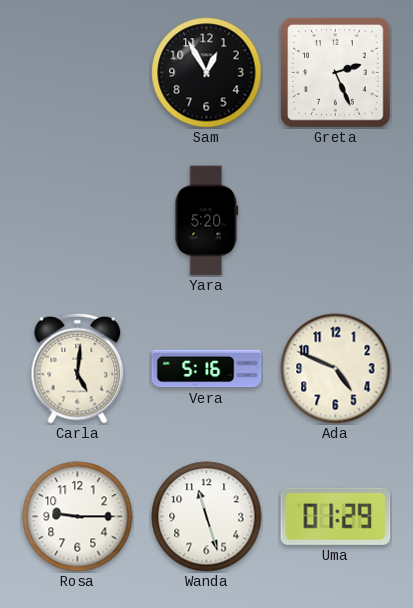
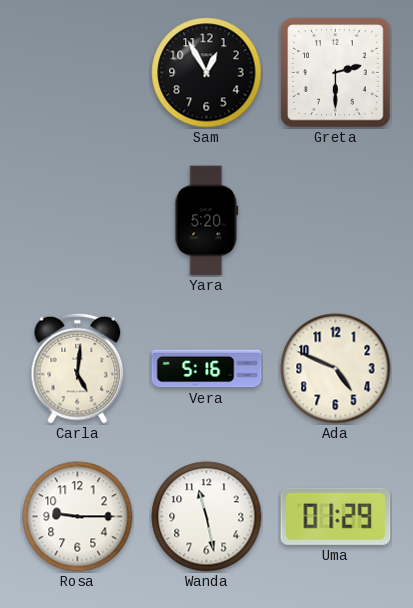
Greta: 2:26 -> 2:30 (336, 73)
Wanda: 11:27 -> 11:28 (207, 517)
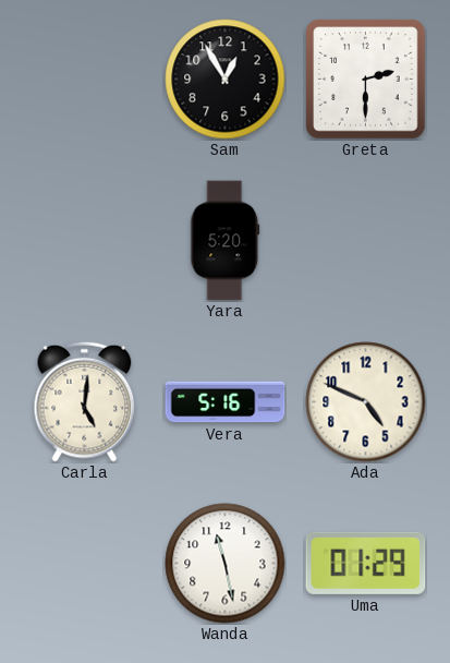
Rosa: 9:15 -> none (78, 517)
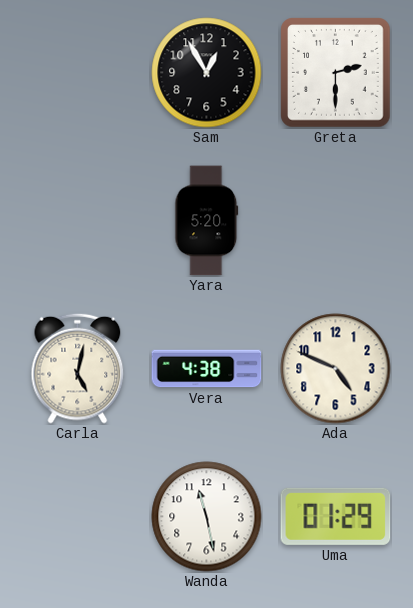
Carla: 5:01 -> 5:02 (78, 368)
Vera: 5:16 -> 4:38 (207, 369)
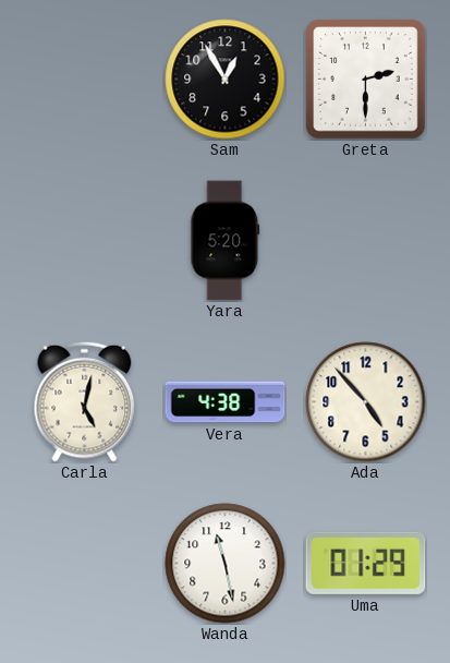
Ada: 4:49 -> 4:53 (366, 402)
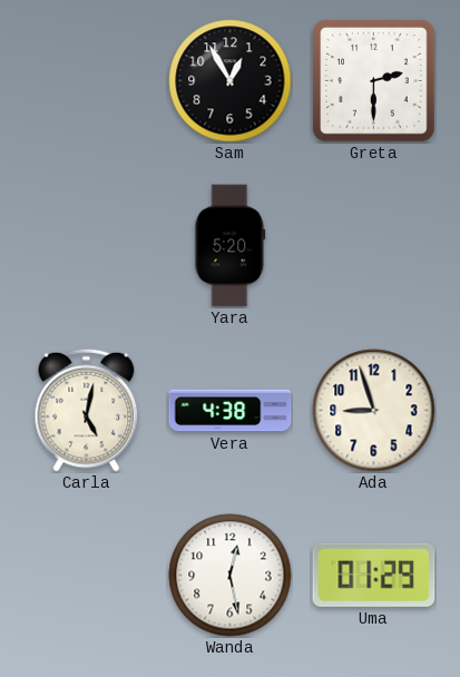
Ada: 4:53 -> 8:57 (374, 411)
Wanda: 11:28 -> 12:28 (231, 576)
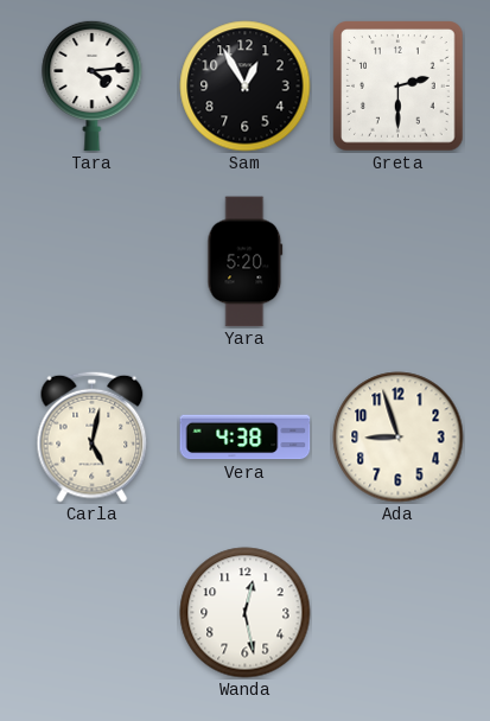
Tara: none -> 4:14 (93, 85)
Uma: 01:29 -> none (374, 575)
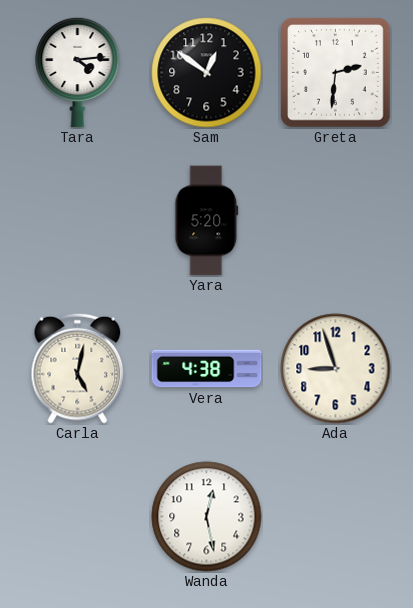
Sam: 12:55 -> 12:51 (207, 73)
Greta: 2:30 -> 2:31 (336, 73)
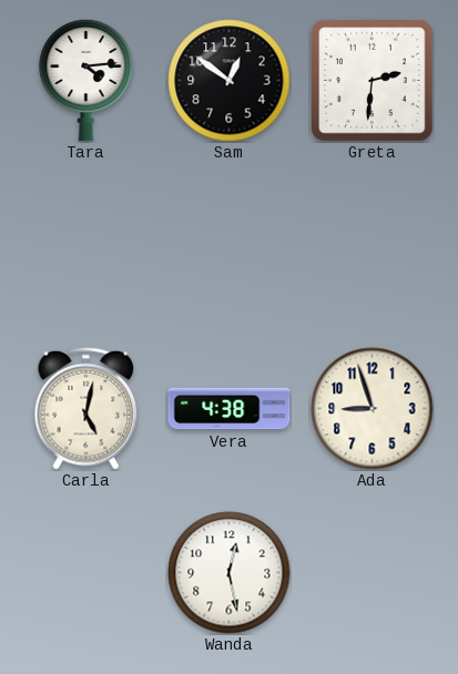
Yara: 5:20 -> none (207, 221)
